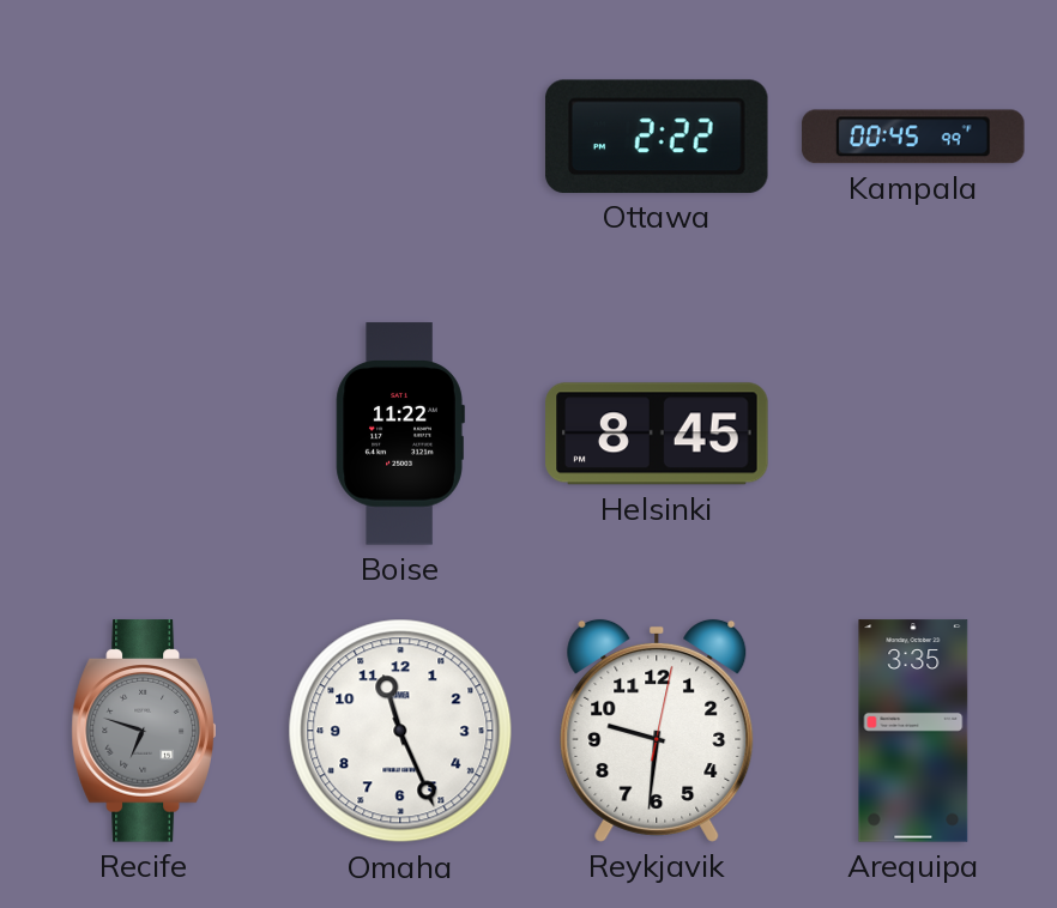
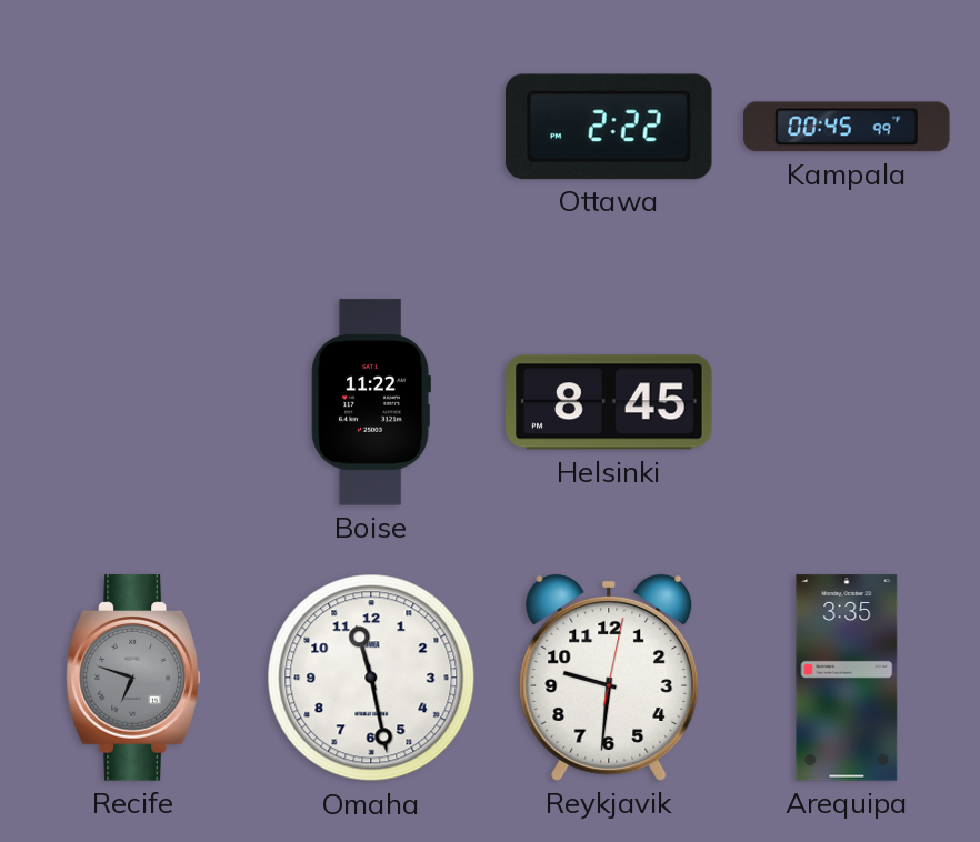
Omaha: 11:26 -> 11:28 (371, 678)
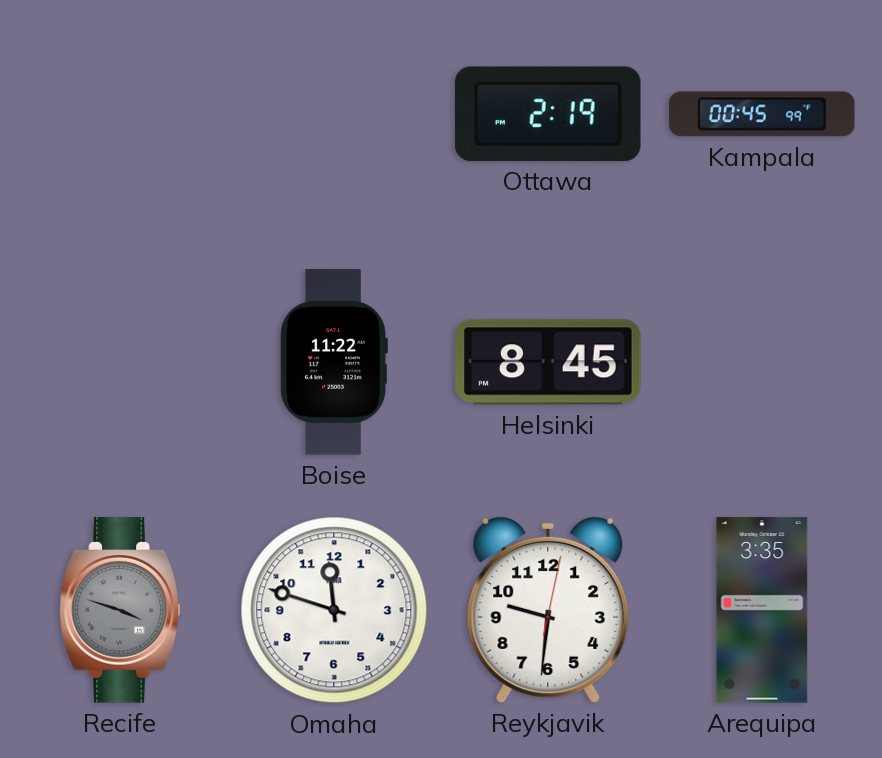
Ottawa: 2:22 -> 2:19 (548, 114)
Recife: 6:48 -> 3:48 (120, 610)
Omaha: 11:28 -> 11:48 (334, 610)
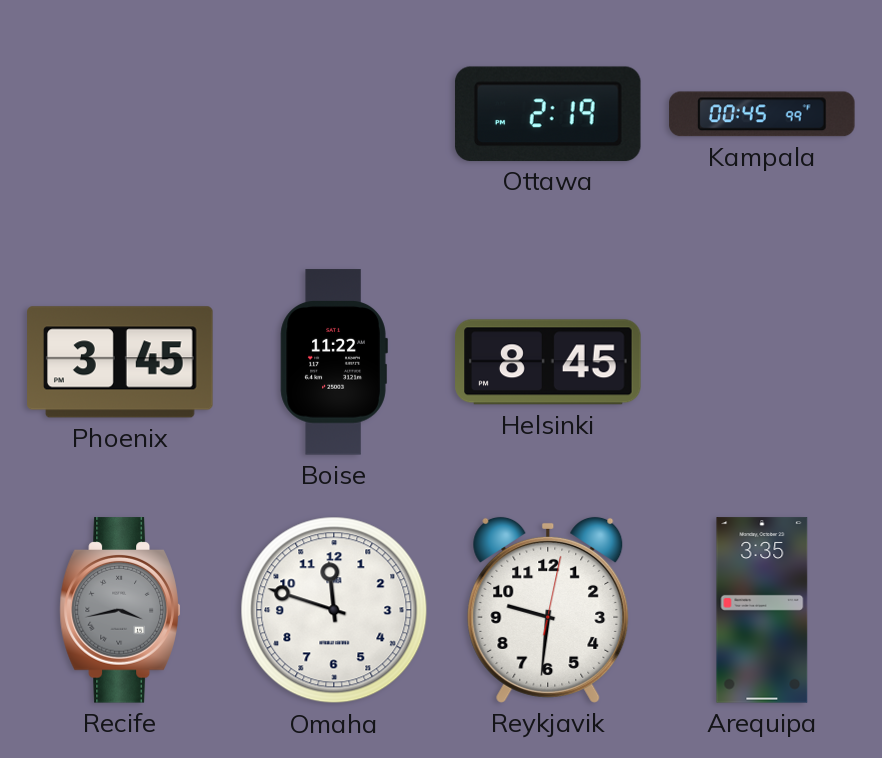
Phoenix: none -> 3:45 (120, 362)
Recife: 3:48 -> 3:43 (120, 610)
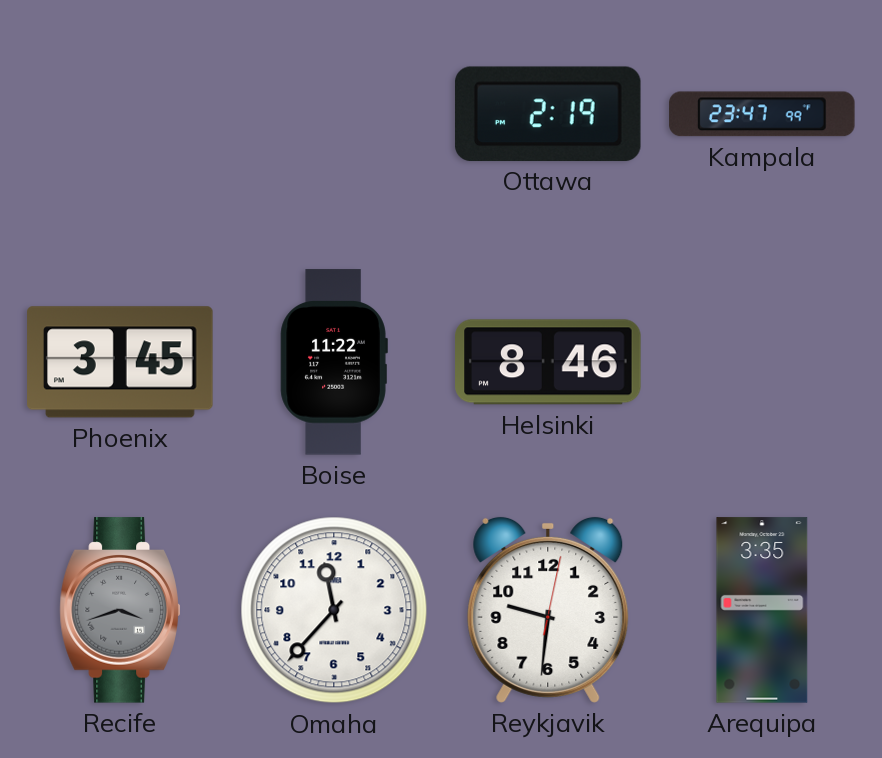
Kampala: 00:45 -> 23:47 (762, 114)
Helsinki: 8:45 -> 8:46 (548, 362)
Recife: 3:43 -> 3:42 (120, 610)
Omaha: 11:48 -> 11:37 (334, 610)
